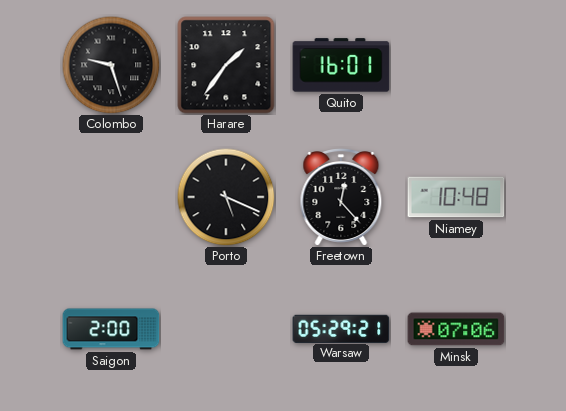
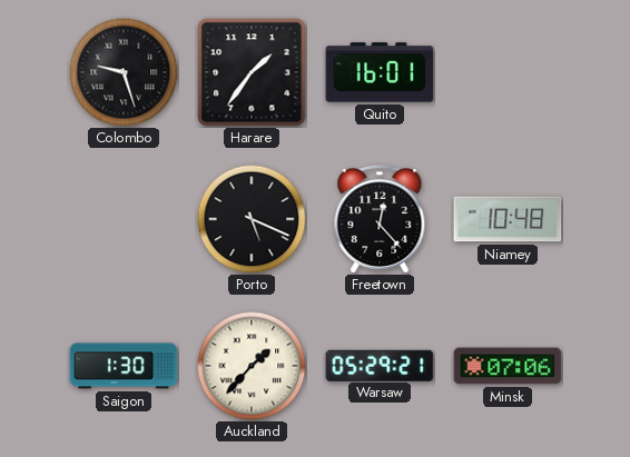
Saigon: 2:00 -> 1:30 (124, 366)
Auckland: none -> 1:37 (252, 366)
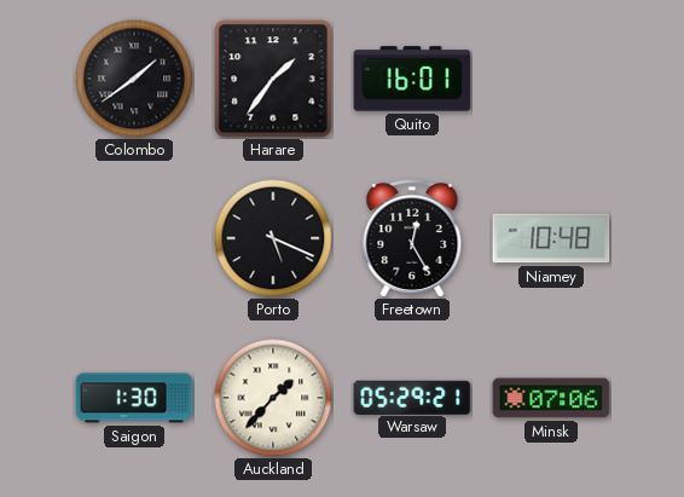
Colombo: 9:27 -> 1:39 (134, 79)
Freetown: 12:23 -> 12:25 (412, 239)
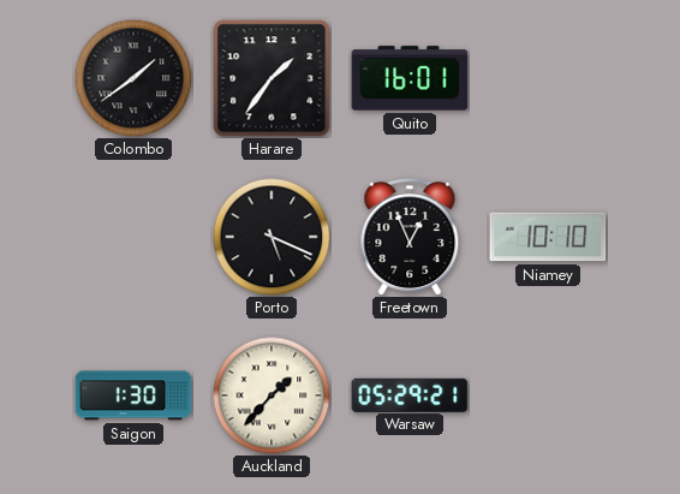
Freetown: 12:25 -> 12:56 (410, 238)
Niamey: 10:48 -> 10:10 (548, 237)
Minsk: 07:06 -> none (551, 398)
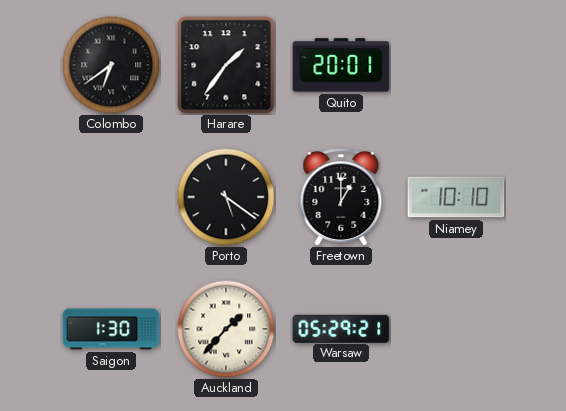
Colombo: 1:39 -> 6:39 (111, 65)
Quito: 16:01 -> 20:01 (341, 65)
Porto: 5:19 -> 5:21 (226, 197)
Freetown: 12:56 -> 1:00 (341, 198)
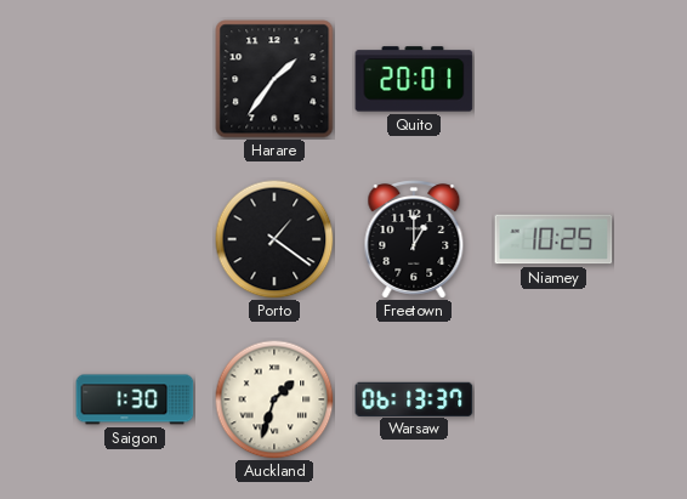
Colombo: 6:39 -> none (111, 65)
Porto: 5:21 -> 1:21 (274, 239)
Niamey: 10:10 -> 10:25 (553, 239)
Auckland: 1:37 -> 1:33 (274, 399)
Warsaw: 05:29 -> 06:13 (414, 398)
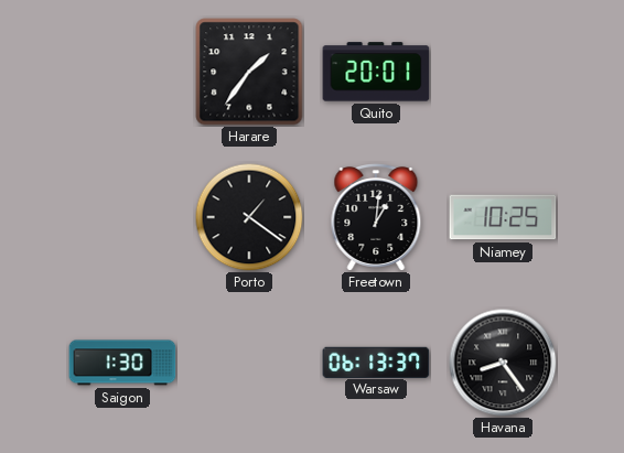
Freetown: 1:00 -> 1:01 (376, 218)
Auckland: 1:33 -> none (274, 399)
Havana: none -> 8:24 (503, 363)
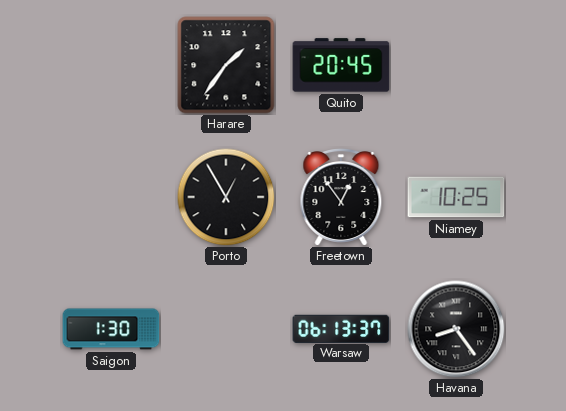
Quito: 20:01 -> 20:45 (341, 65)
Porto: 1:21 -> 12:55 (226, 197)
Freetown: 1:01 -> 12:54 (341, 198)
